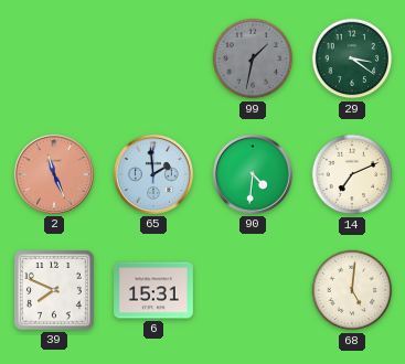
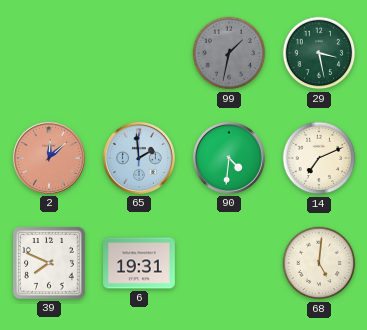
29: 3:21 -> 3:28 (319, 53)
2: 11:26 -> 12:08 (49, 158)
6: 15:31 -> 19:31 (140, 263)
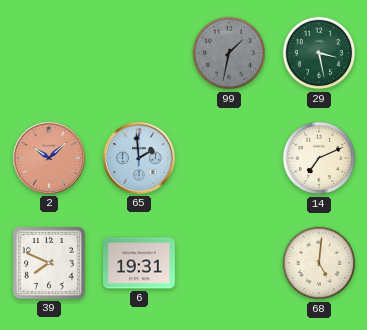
2: 12:08 -> 10:08 (49, 158)
90: 4:31 -> none (229, 158)
